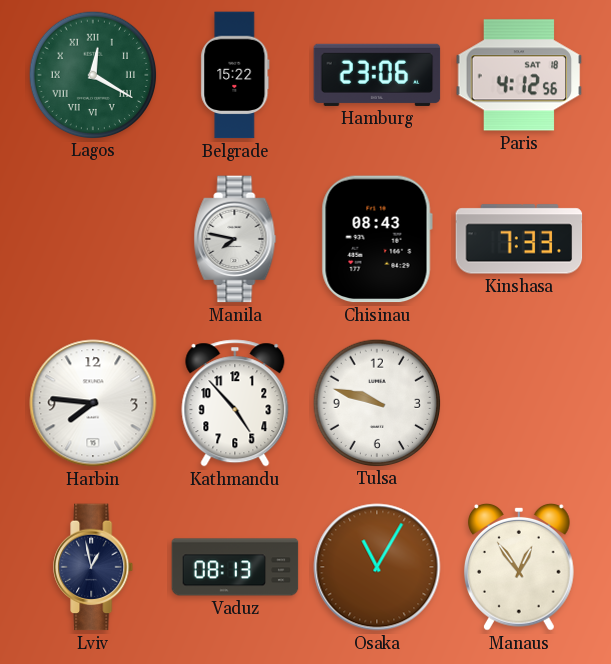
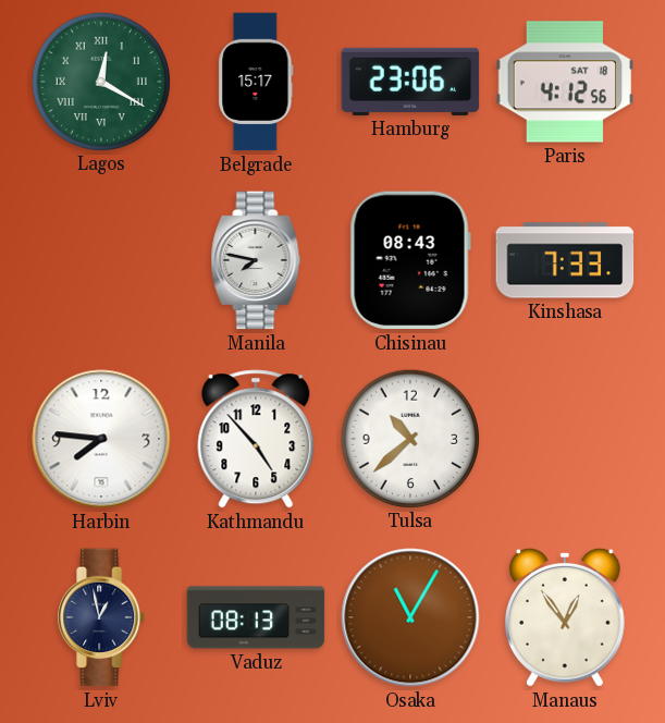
Belgrade: 15:22 -> 15:17 (256, 82)
Tulsa: 9:48 -> 10:38 (409, 438)
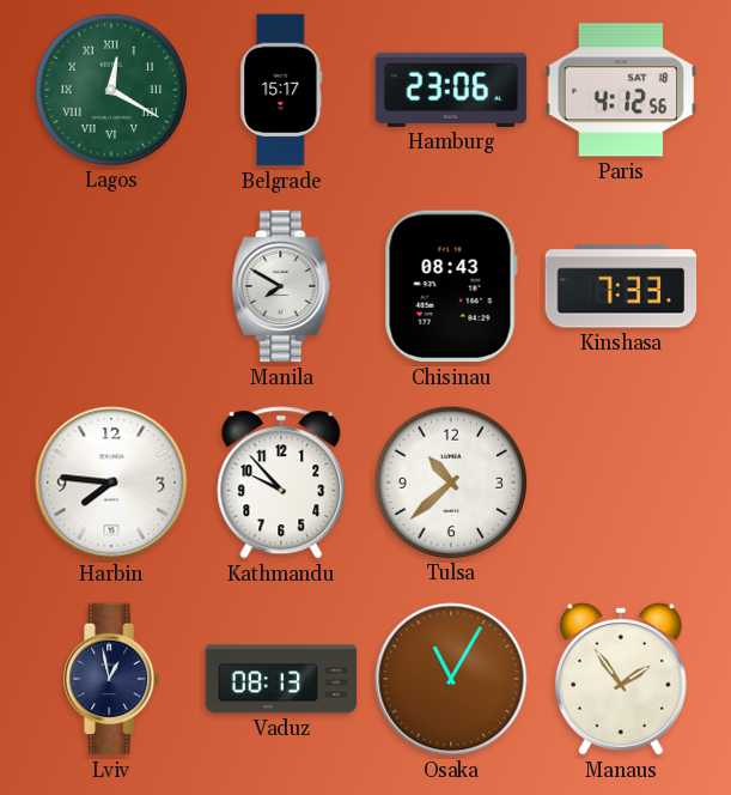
Manila: 7:47 -> 7:50 (281, 286)
Kathmandu: 4:53 -> 9:53 (281, 483)
Manaus: 12:54 -> 1:54 (622, 680)
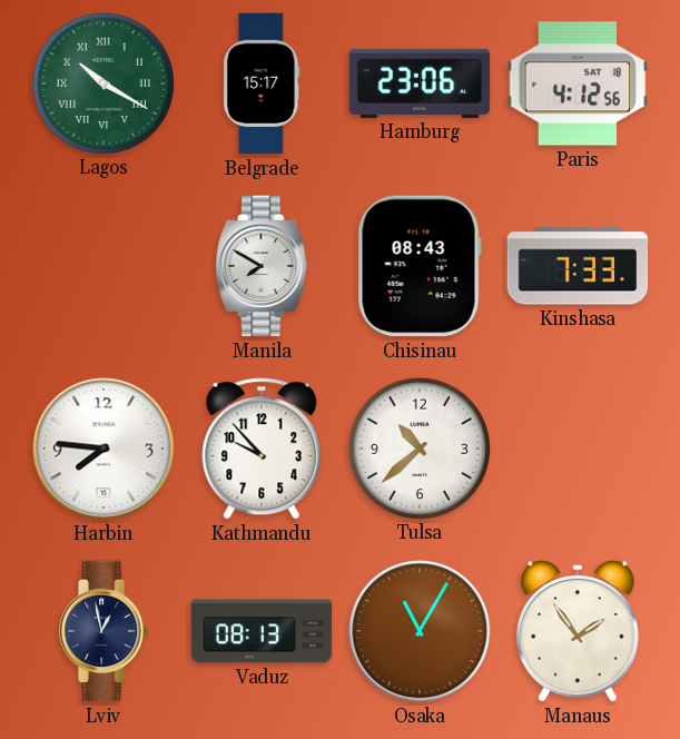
Lagos: 12:20 -> 10:20 (102, 82)
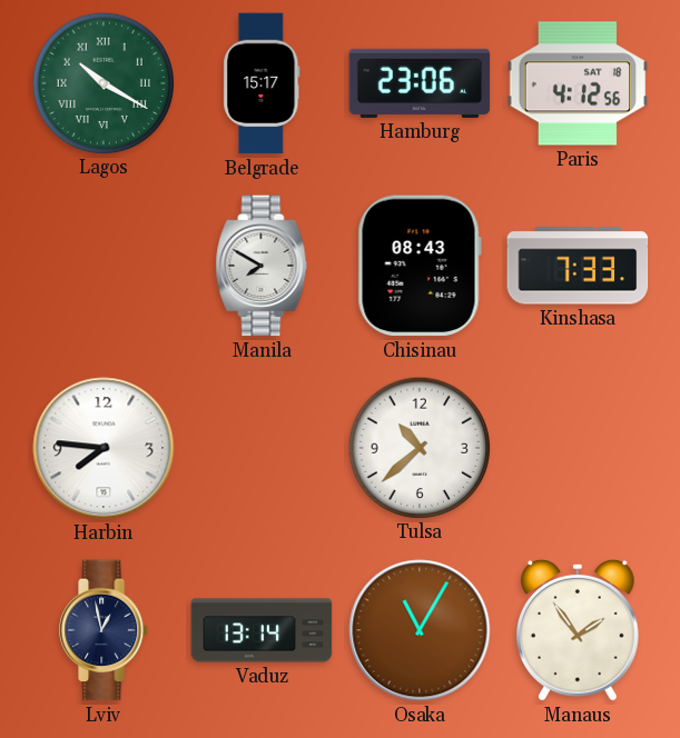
Kathmandu: 9:53 -> none (262, 449)
Vaduz: 08:13 -> 13:14 (262, 630)
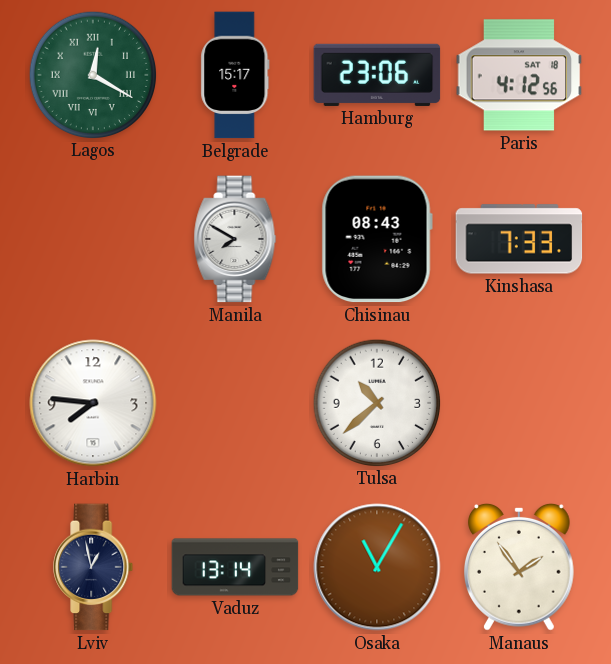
Lagos: 10:20 -> 12:20 (92, 74)
